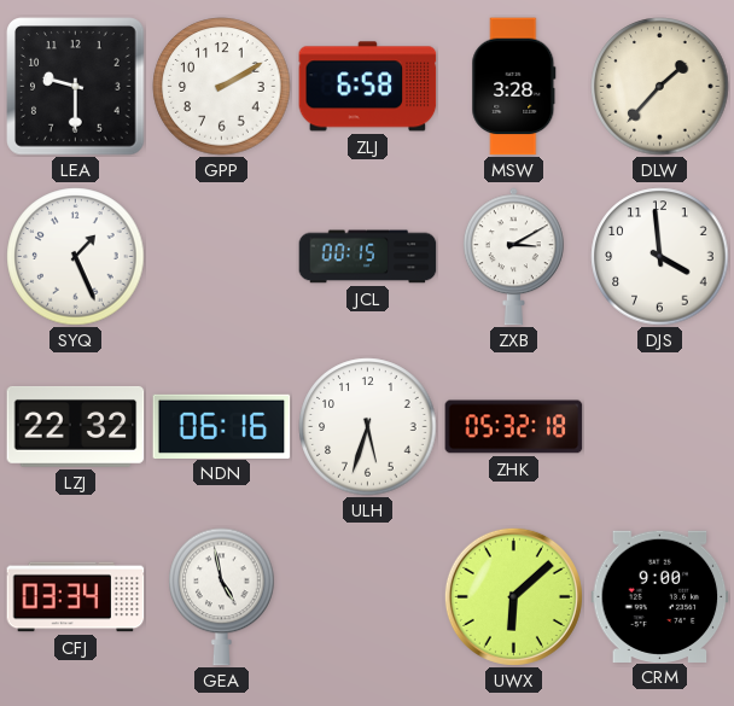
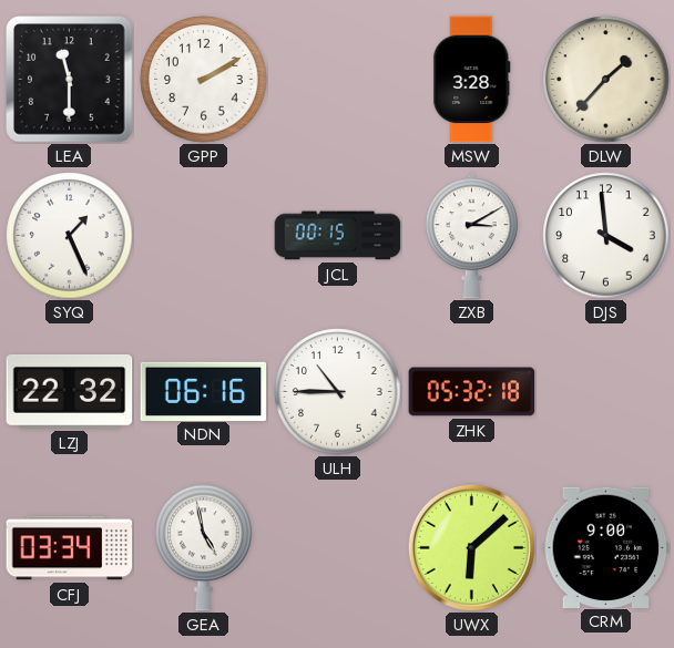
LEA: 9:30 -> 11:30 (70, 80)
ZLJ: 6:58 -> none (368, 87)
ULH: 5:33 -> 10:45 (338, 392)
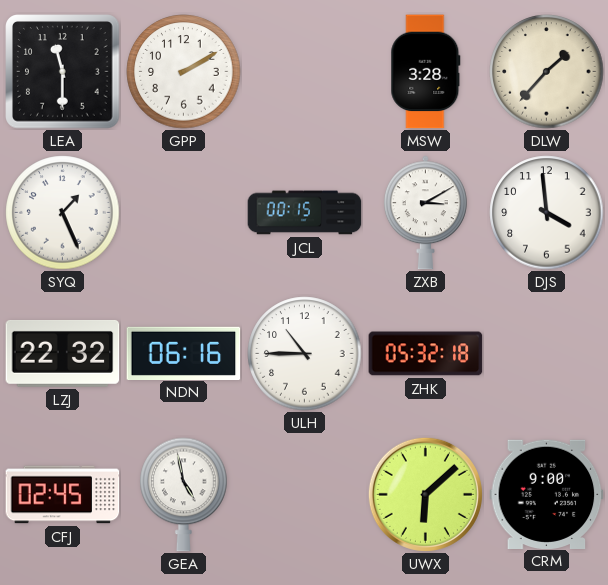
CFJ: 03:34 -> 02:45 (63, 495)
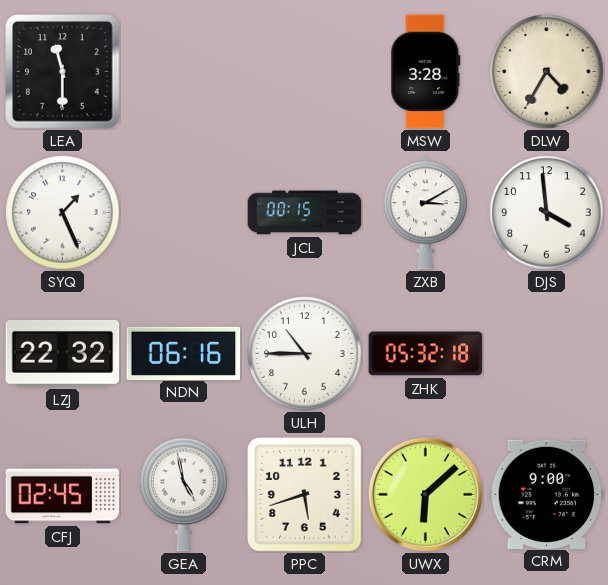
GPP: 2:10 -> none (184, 72)
DLW: 1:37 -> 4:35 (547, 72)
PPC: none -> 5:42 (305, 495)
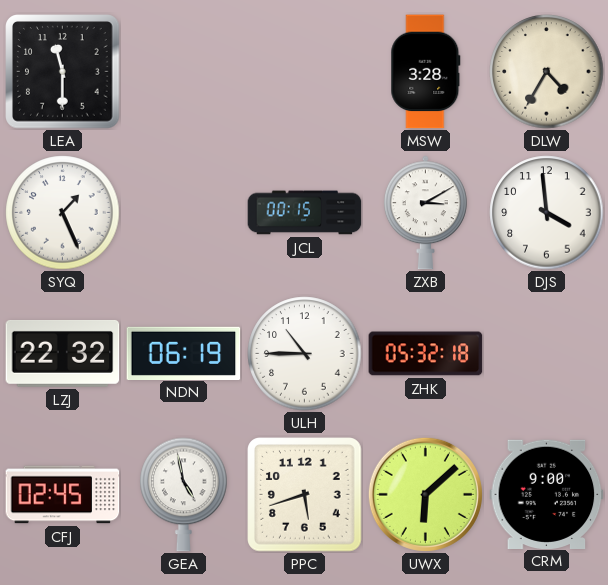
NDN: 06:16 -> 06:19 (184, 353)
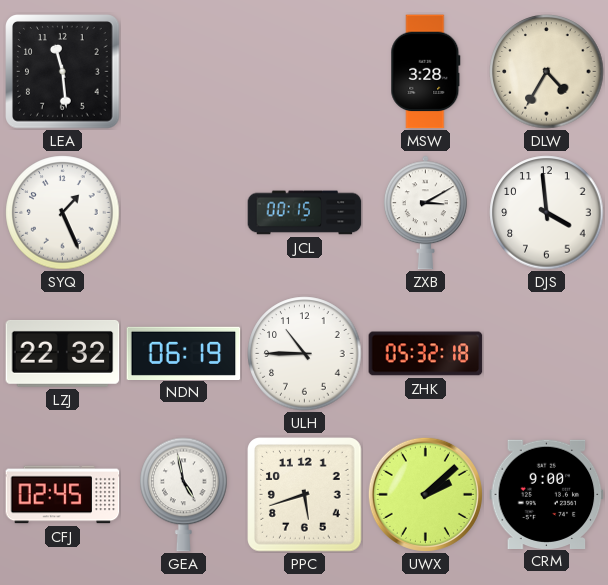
LEA: 11:30 -> 11:29 (63, 72)
UWX: 6:08 -> 2:08 (425, 494)
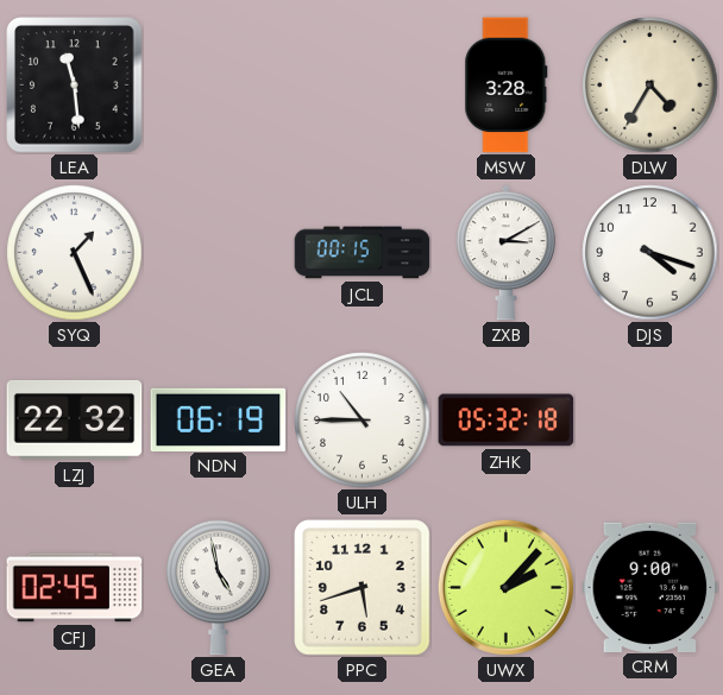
DJS: 3:59 -> 4:18 (650, 253)
UWX: 2:08 -> 2:07 (505, 587)
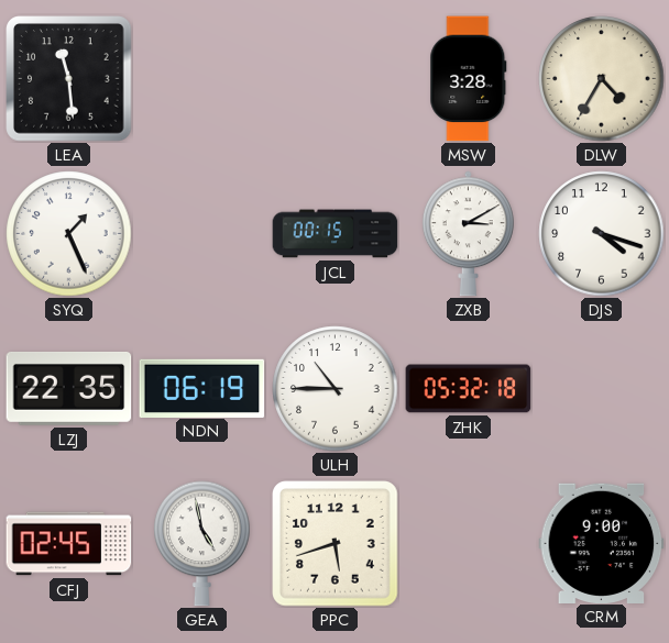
LZJ: 22:32 -> 22:35 (69, 388)
UWX: 2:07 -> none (505, 587)
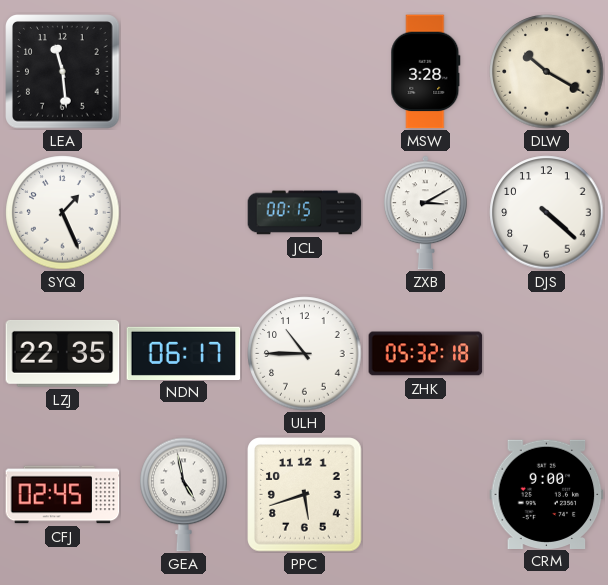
DLW: 4:35 -> 10:20 (547, 72)
DJS: 4:18 -> 4:22 (547, 213)
NDN: 06:19 -> 06:17 (184, 353)
